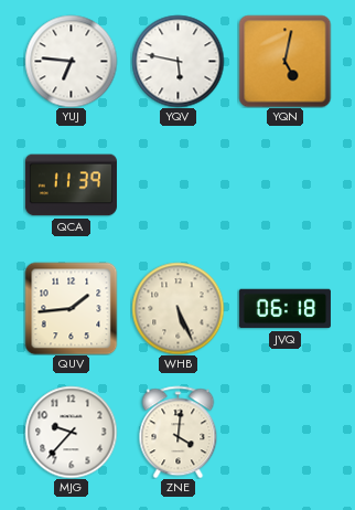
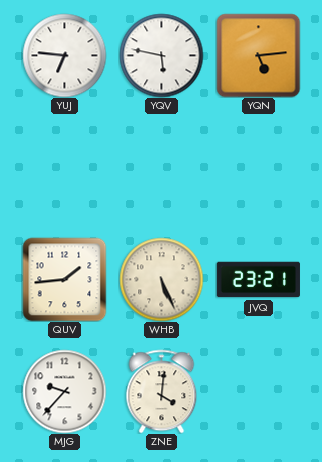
YQN: 5:02 -> 5:14 (258, 55)
QCA: 11:39 -> none (71, 185)
JVQ: 06:18 -> 23:21 (258, 280)
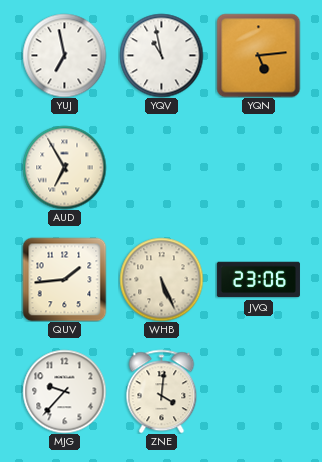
YUJ: 6:46 -> 6:58 (64, 55)
YQV: 5:47 -> 10:58 (161, 55)
AUD: none -> 6:55 (64, 167)
JVQ: 23:21 -> 23:06 (258, 280)
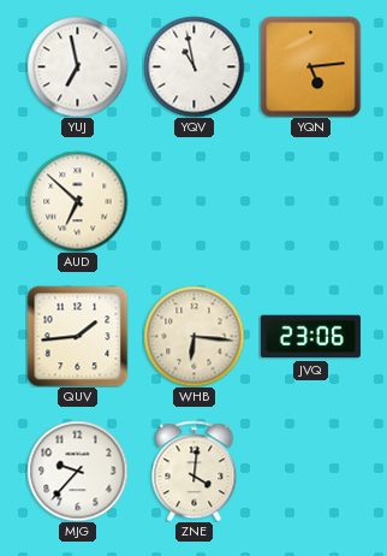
AUD: 6:55 -> 6:52 (77, 201)
WHB: 5:26 -> 6:16 (194, 336)
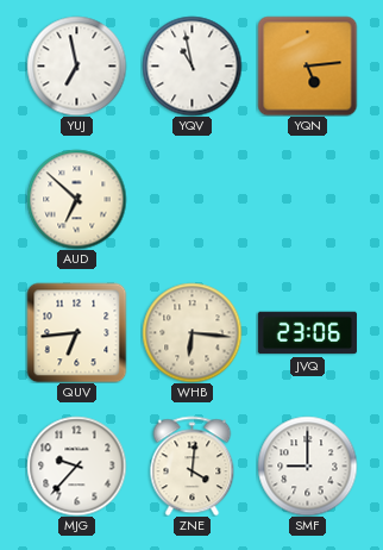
QUV: 1:44 -> 6:44 (76, 332)
SMF: none -> 9:00 (307, 465)
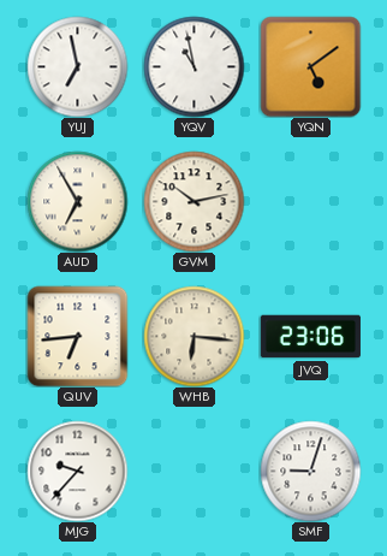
YQN: 5:14 -> 5:09 (310, 66)
AUD: 6:52 -> 6:55 (77, 201)
GVM: none -> 10:13 (194, 201)
ZNE: 4:01 -> none (193, 465)
SMF: 9:00 -> 9:03 (310, 471)
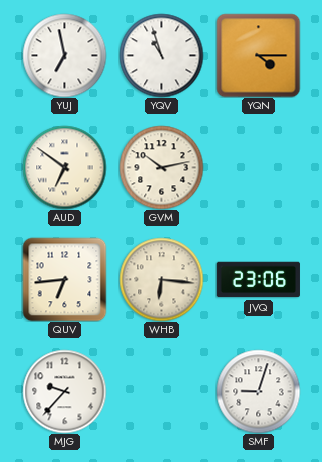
YQV: 10:58 -> 10:57 (161, 55)
YQN: 5:09 -> 4:15 (258, 55)
AUD: 6:55 -> 6:51 (64, 167)
